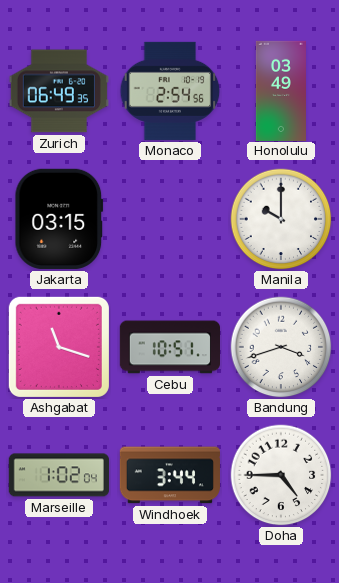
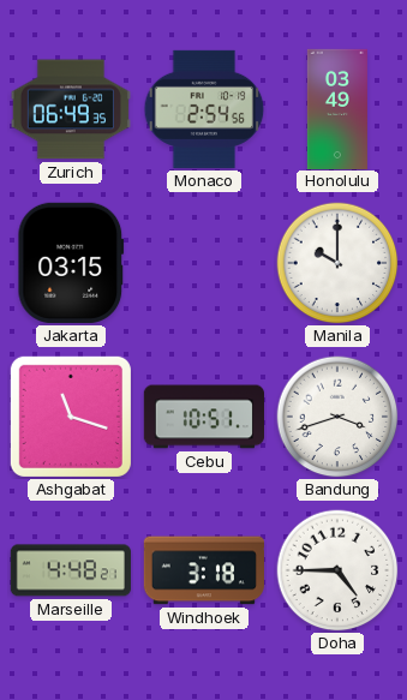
Marseille: 1:02 -> 4:48 (71, 570)
Windhoek: 3:44 -> 3:18 (204, 570)
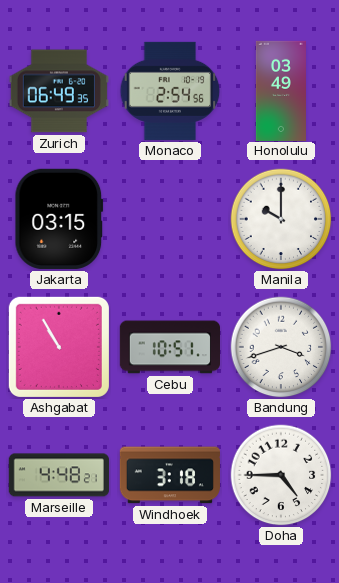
Ashgabat: 11:18 -> 10:55 (59, 347)
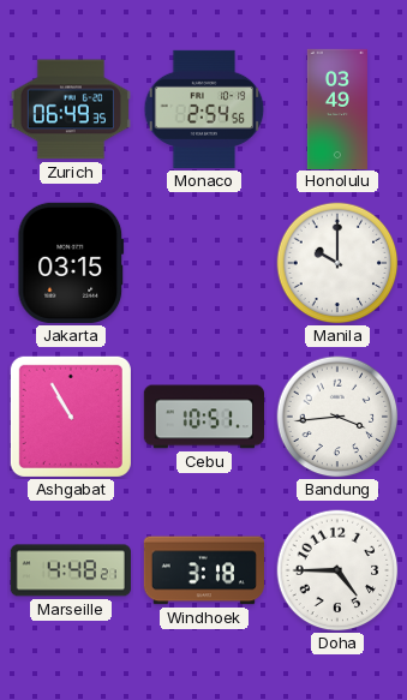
Bandung: 3:42 -> 3:44 (337, 417)
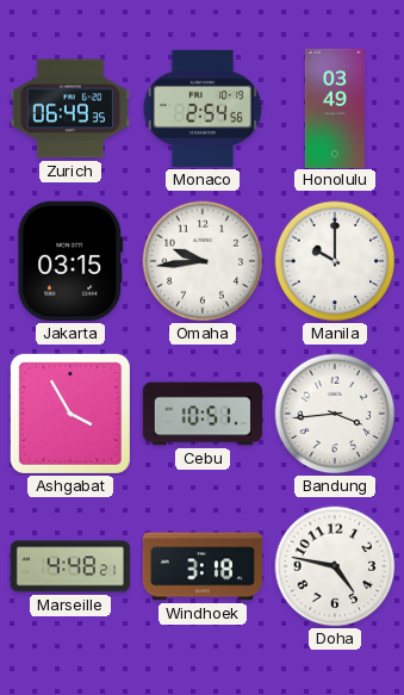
Omaha: none -> 9:44 (203, 261)
Ashgabat: 10:55 -> 3:55 (70, 414)
Doha: 4:45 -> 4:47 (335, 566)
